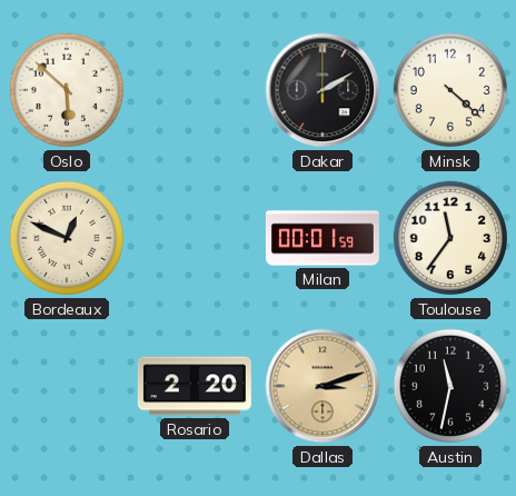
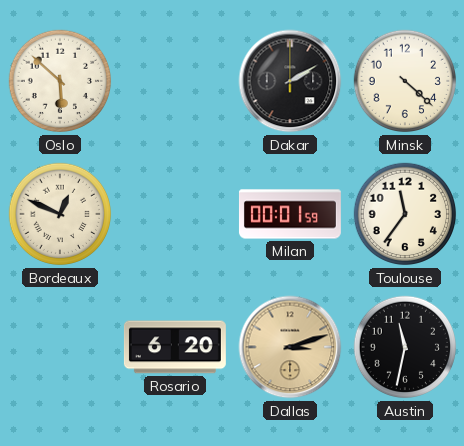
Rosario: 2:20 -> 6:20 (175, 347)
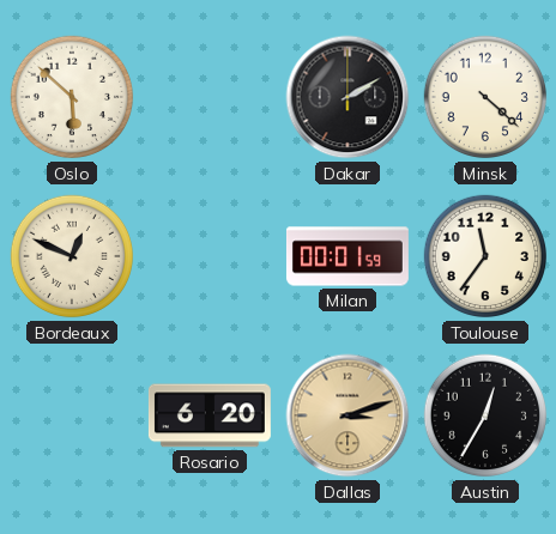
Austin: 11:32 -> 12:35 (485, 415)
